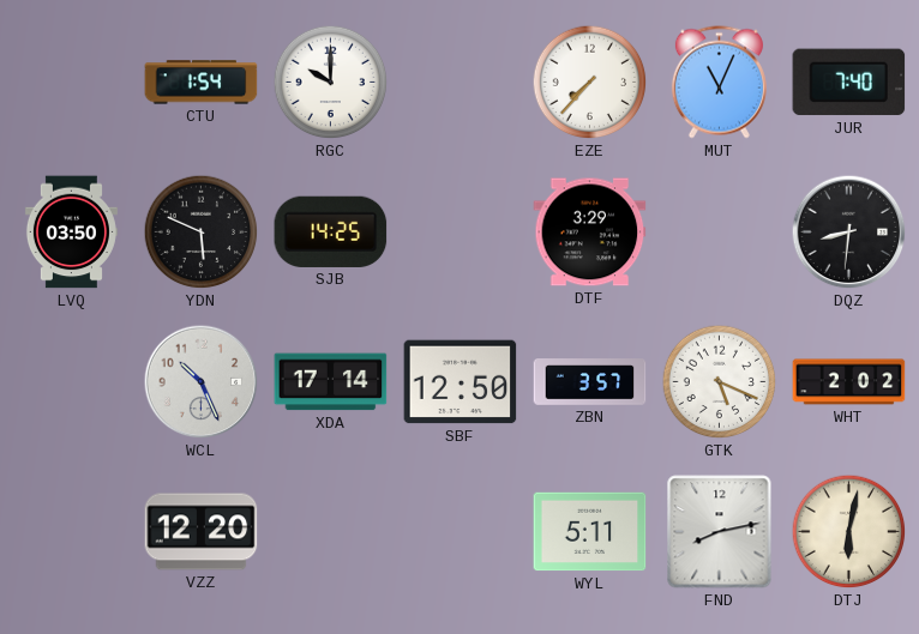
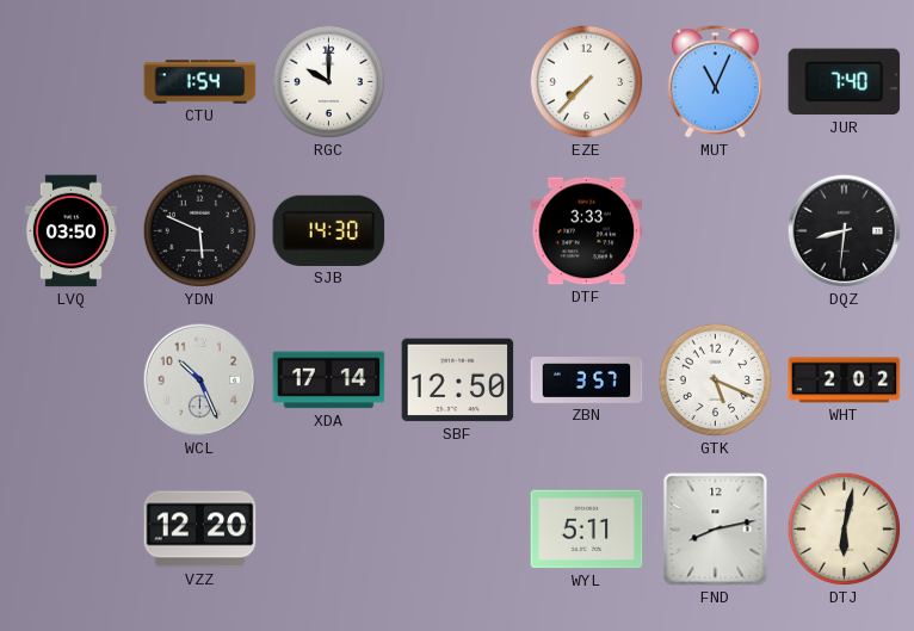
SJB: 14:25 -> 14:30 (329, 230)
DTF: 3:29 -> 3:33 (587, 231)
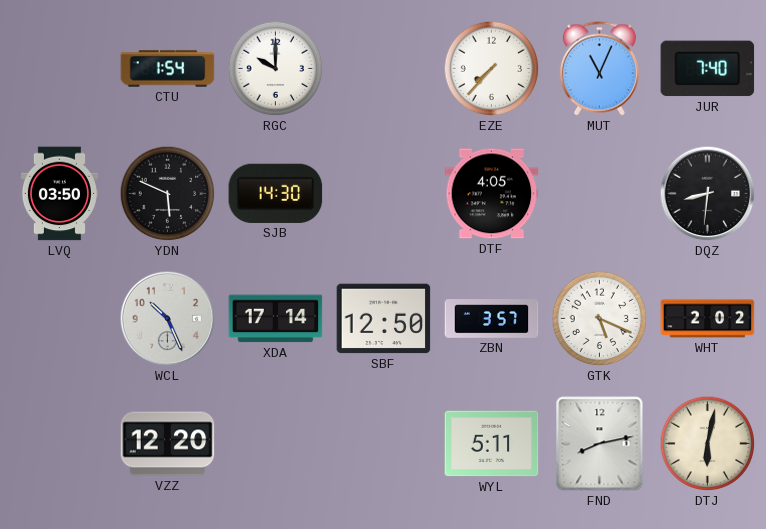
DTF: 3:33 -> 4:05 (492, 194)
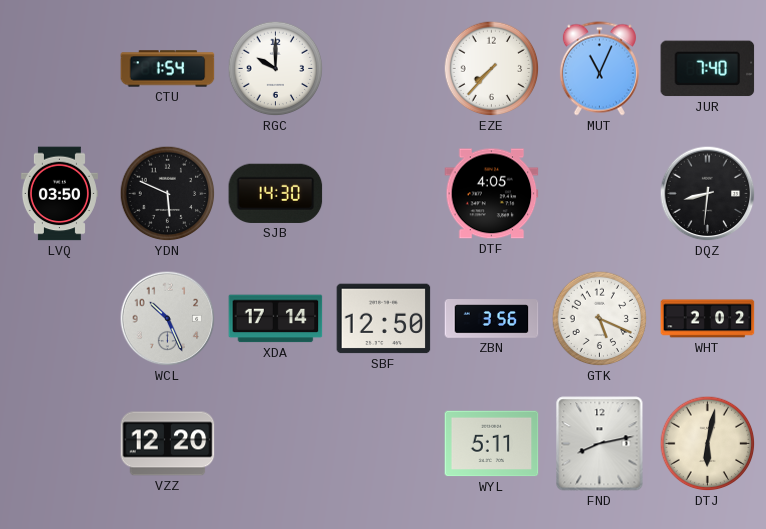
ZBN: 3:57 -> 3:56 (492, 319)
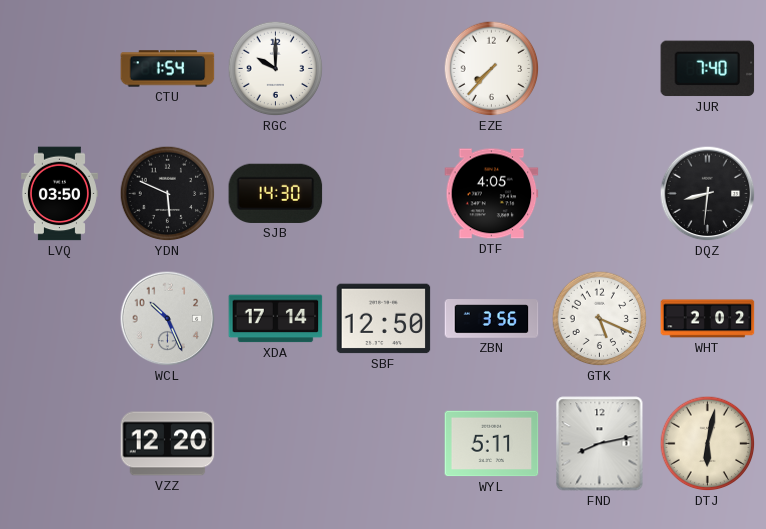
MUT: 11:04 -> none (599, 69)
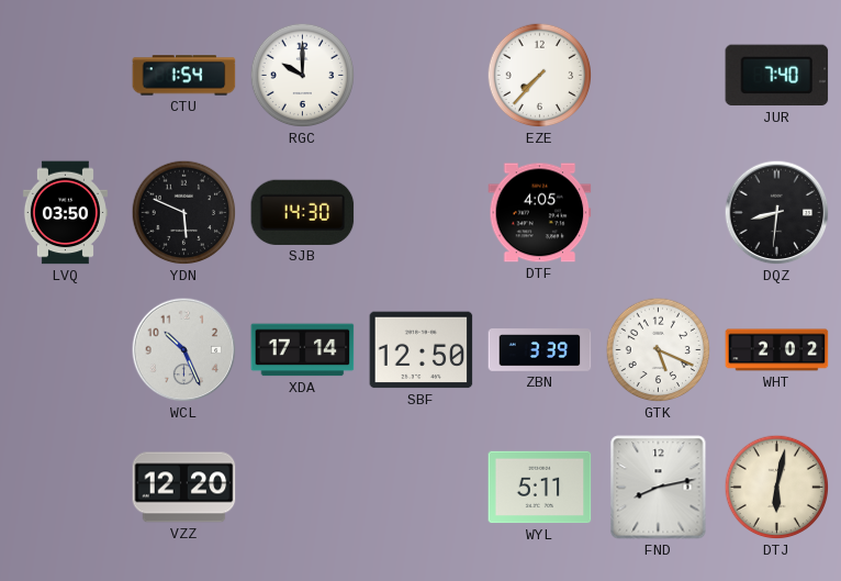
ZBN: 3:56 -> 3:39 (540, 350)
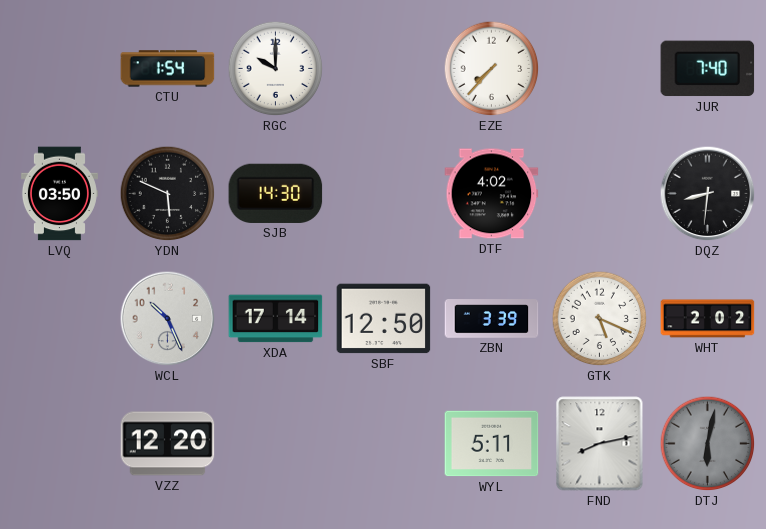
DTF: 4:05 -> 4:02 (492, 194)
DTJ dial: cream -> grey (708, 444)
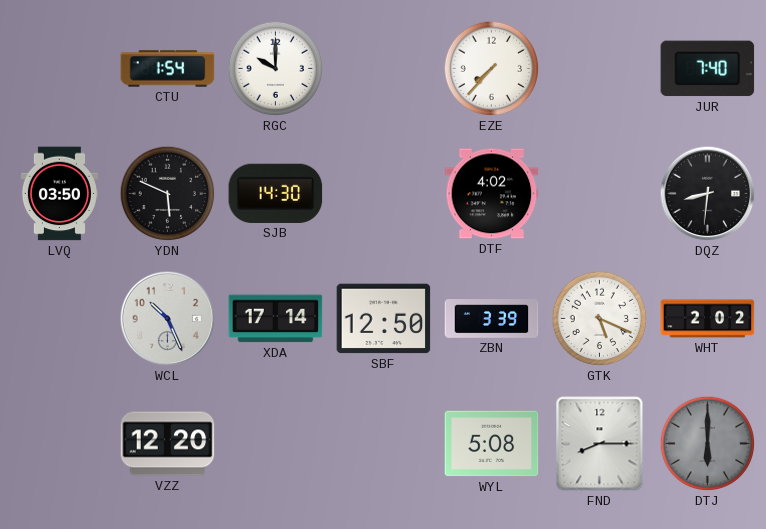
WYL: 5:11 -> 5:08 (492, 444)
FND: 8:13 -> 8:15 (600, 444)
DTJ: 6:02 -> 6:00 (708, 444)
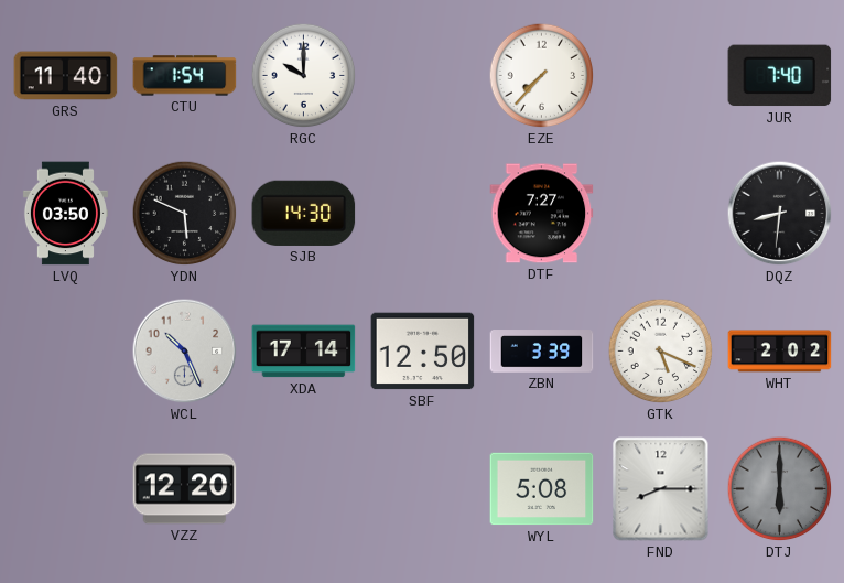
GRS: none -> 11:40 (66, 76)
DTF: 4:02 -> 7:27 (542, 214)
